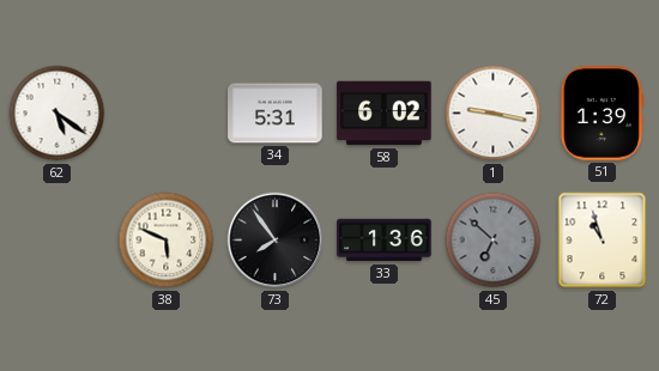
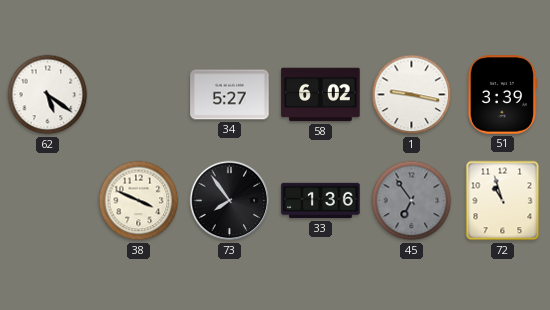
34: 5:31 -> 5:27 (230, 95)
51: 1:39 -> 3:39 (502, 95)
38: 5:49 -> 3:49 (139, 201)
45: 6:52 -> 6:54 (412, 201)
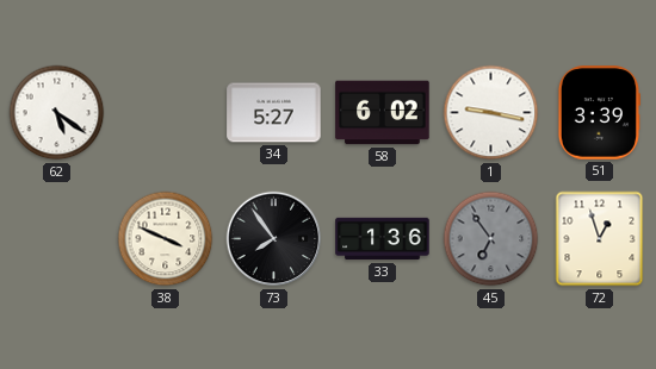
72: 10:57 -> 12:57 (600, 239)
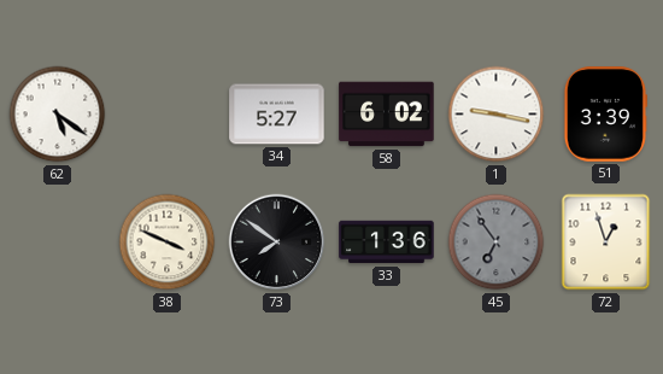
73: 7:54 -> 7:51 (277, 242)
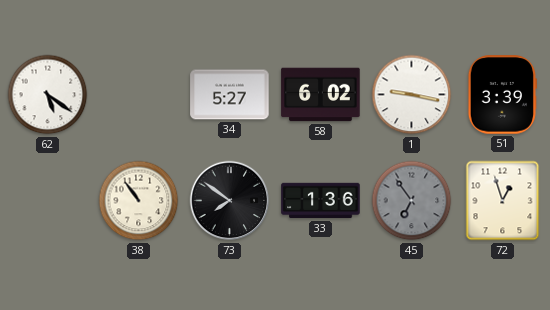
38: 3:49 -> 10:54 (139, 201)
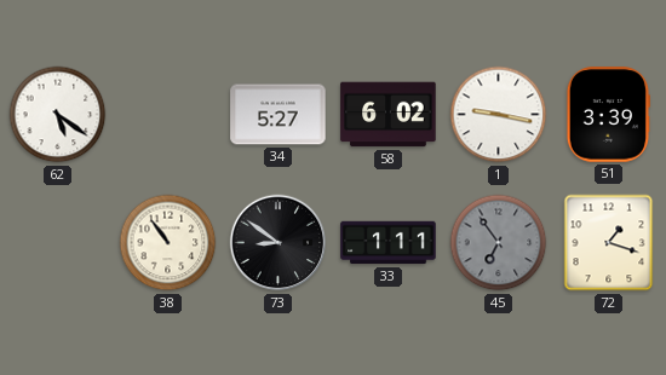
73: 7:51 -> 8:51 (279, 243)
33: 1:36 -> 1:11 (389, 243)
72: 12:57 -> 1:18 (609, 243)
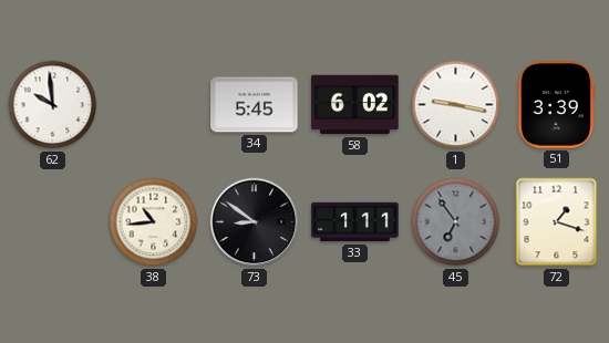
62: 5:21 -> 9:59 (53, 105)
34: 5:27 -> 5:45 (255, 105)
38: 10:54 -> 10:44 (154, 222)
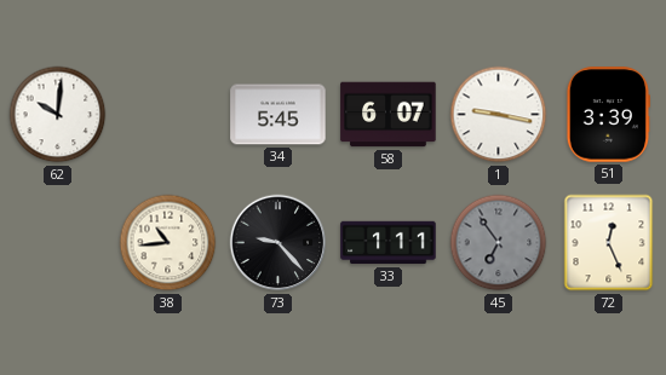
62: 9:59 -> 10:01 (58, 115)
58: 6:02 -> 6:07 (389, 115)
73: 8:51 -> 9:23 (279, 243)
72: 1:18 -> 12:26 (609, 243)
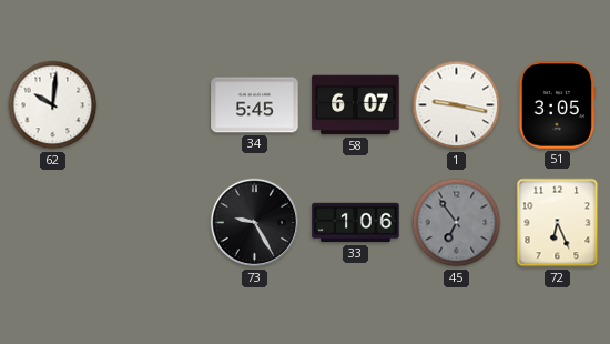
51: 3:39 -> 3:05 (557, 105)
38: 10:44 -> none (168, 243)
73: 9:23 -> 9:25 (255, 223)
33: 1:11 -> 1:06 (356, 223)
72: 12:26 -> 6:26 (558, 223)
